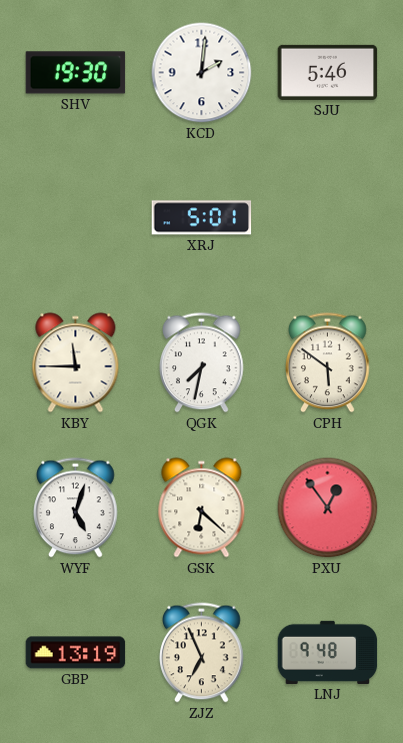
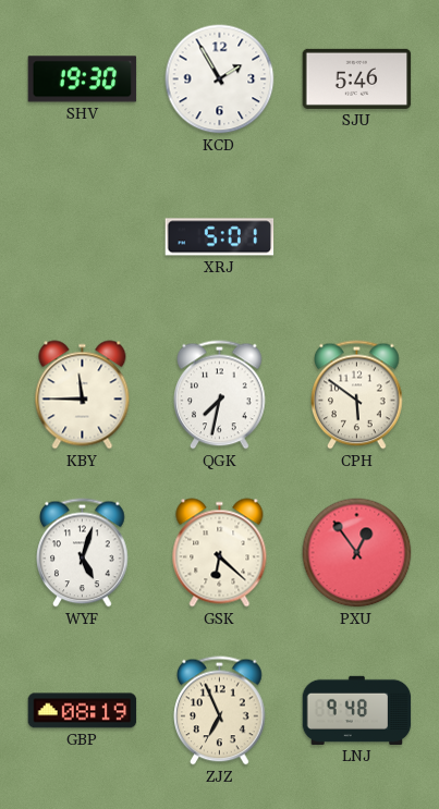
KCD: 2:01 -> 1:55 (220, 79)
GBP: 13:19 -> 08:19 (83, 711)
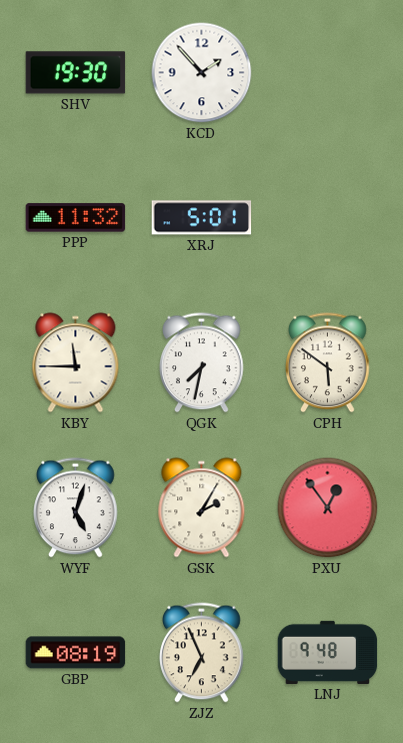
KCD: 1:55 -> 1:53 (202, 73)
SJU: 5:46 -> none (357, 78)
PPP: none -> 11:32 (76, 218)
GSK: 6:22 -> 2:05 (202, 508)
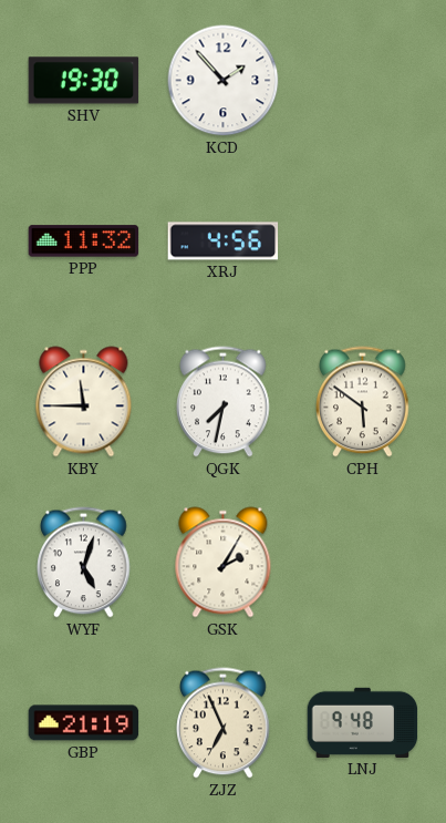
XRJ: 5:01 -> 4:56 (224, 241)
PXU: 12:54 -> none (328, 508)
GBP: 08:19 -> 21:19 (84, 723)
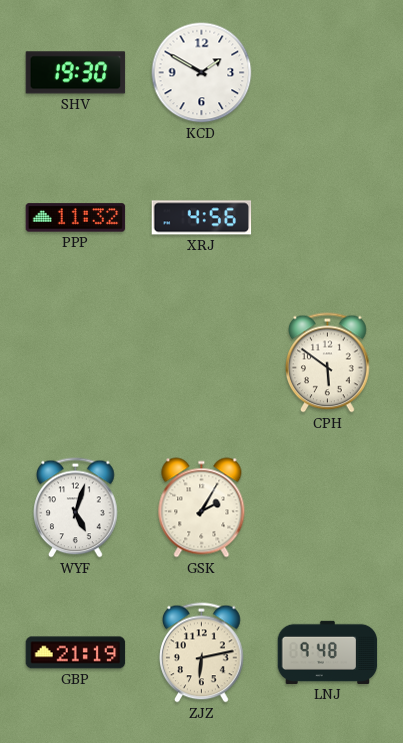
KCD: 1:53 -> 1:50 (202, 73)
KBY: 11:45 -> none (84, 402)
QGK: 7:32 -> none (224, 402)
ZJZ: 6:56 -> 6:13 (202, 653)
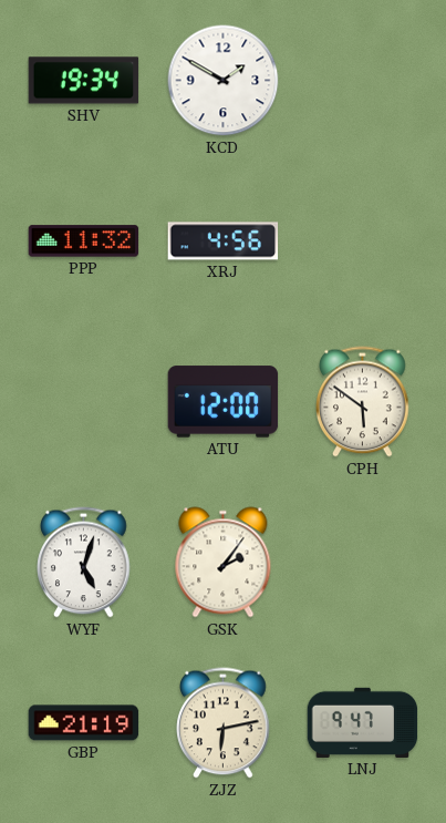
SHV: 19:30 -> 19:34 (84, 81)
ATU: none -> 12:00 (224, 402)
GSK: 2:05 -> 2:06 (224, 563)
LNJ: 9:48 -> 9:47 (363, 722)
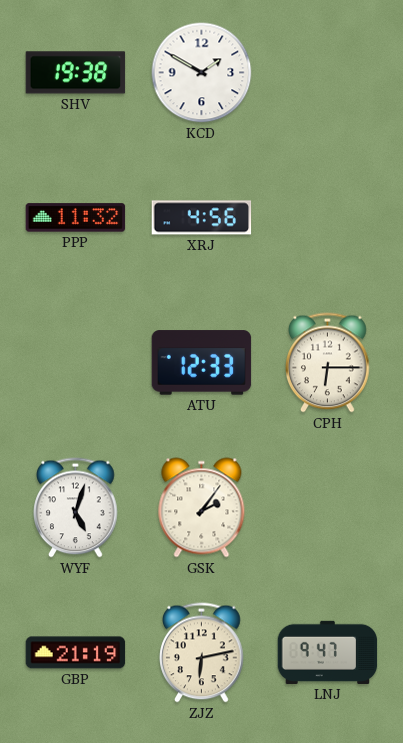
SHV: 19:34 -> 19:38 (76, 73)
ATU: 12:00 -> 12:33 (202, 363)
CPH: 5:51 -> 6:15 (328, 363)
